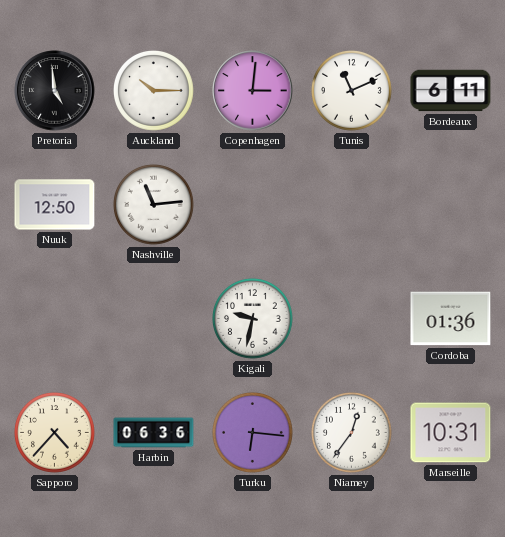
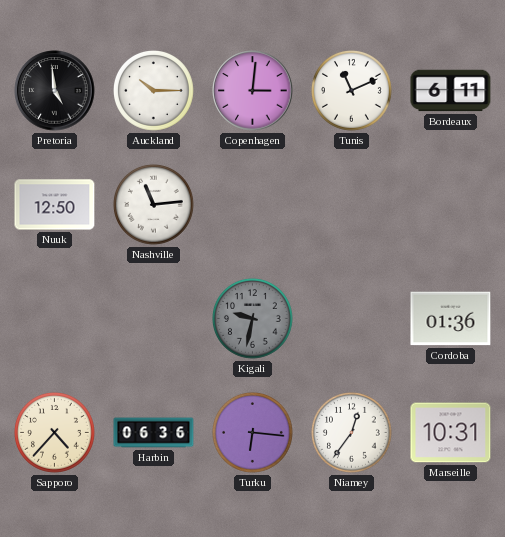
Kigali dial: white -> grey (253, 319)
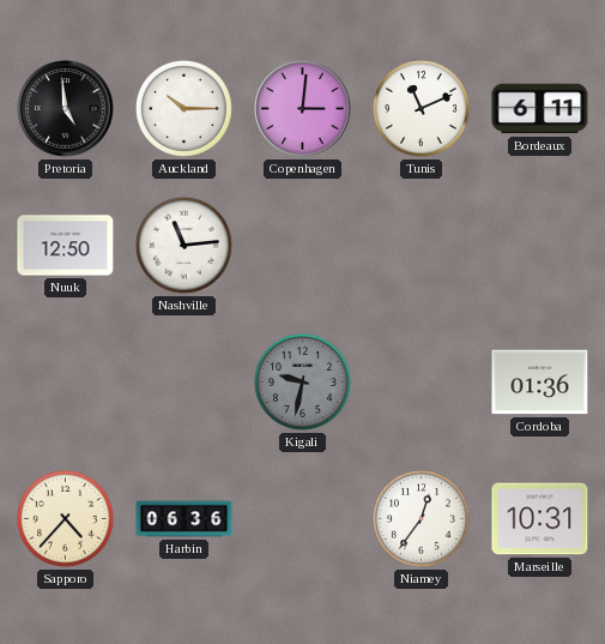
Turku: 6:16 -> none (253, 433)
